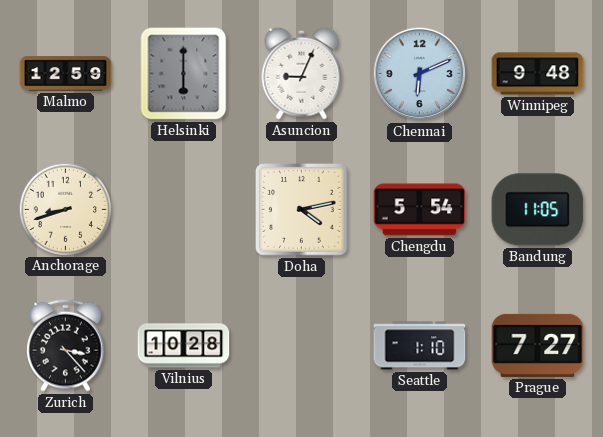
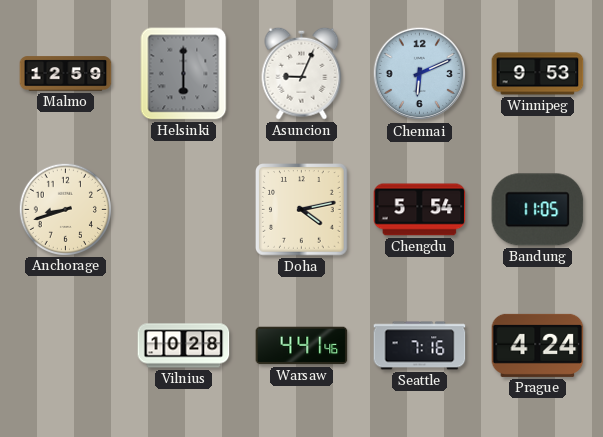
Winnipeg: 9:48 -> 9:53 (538, 74)
Zurich: 3:23 -> none (66, 345)
Warsaw: none -> 4:41 (302, 346)
Seattle: 1:10 -> 7:16 (420, 346)
Prague: 7:27 -> 4:24 (538, 345)
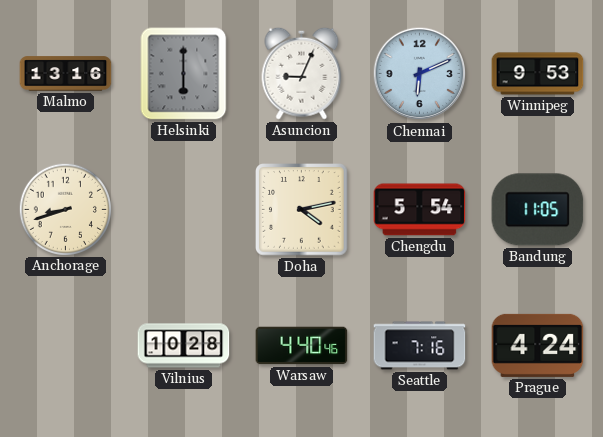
Malmo: 12:59 -> 13:16 (66, 74)
Warsaw: 4:41 -> 4:40 (302, 346)
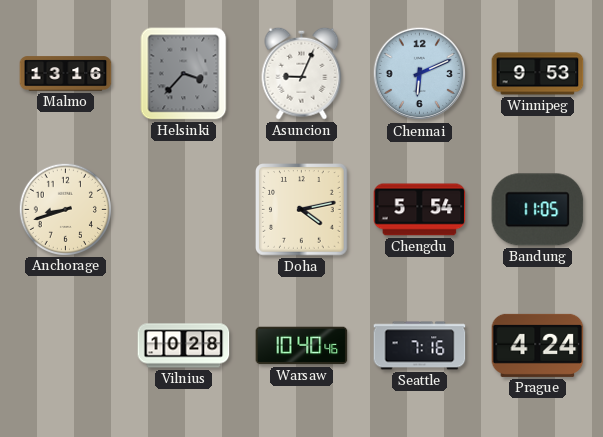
Helsinki: 6:00 -> 3:37 (184, 74)
Warsaw: 4:40 -> 10:40 (302, 346)
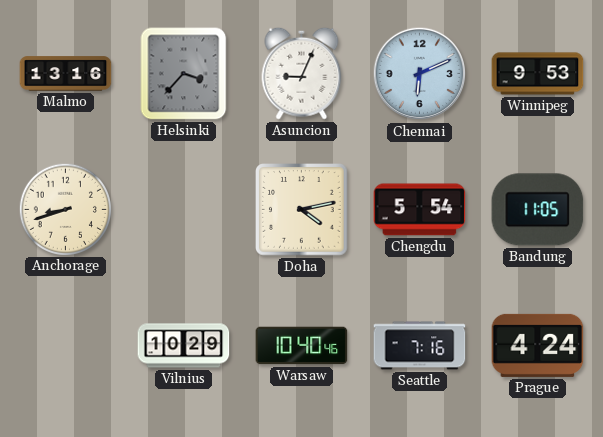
Vilnius: 10:28 -> 10:29 (184, 346)
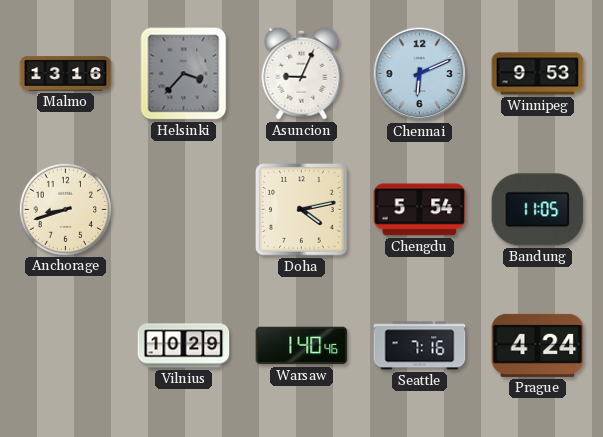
Warsaw: 10:40 -> 1:40 (302, 346)
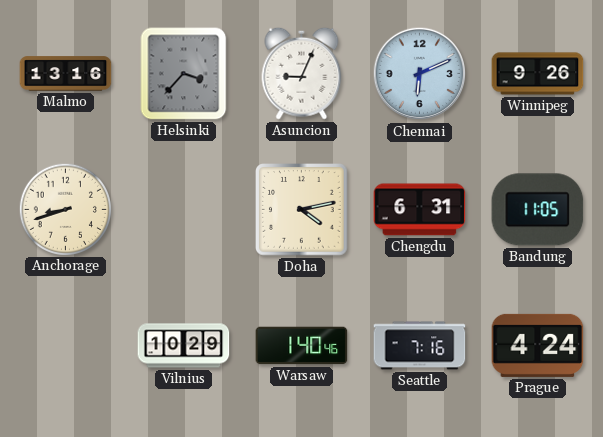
Winnipeg: 9:53 -> 9:26 (538, 74)
Chengdu: 5:54 -> 6:31 (420, 210)
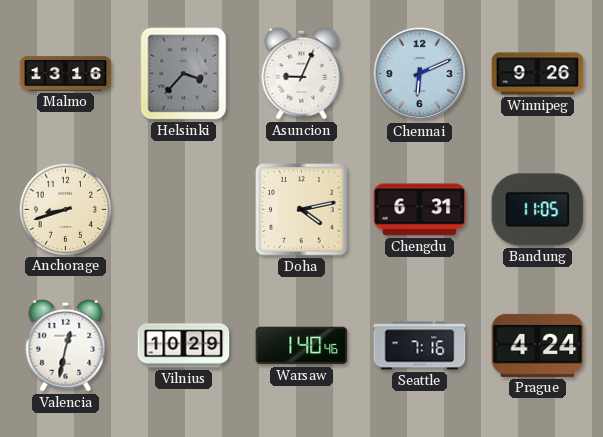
Valencia: none -> 12:32 (66, 345)
